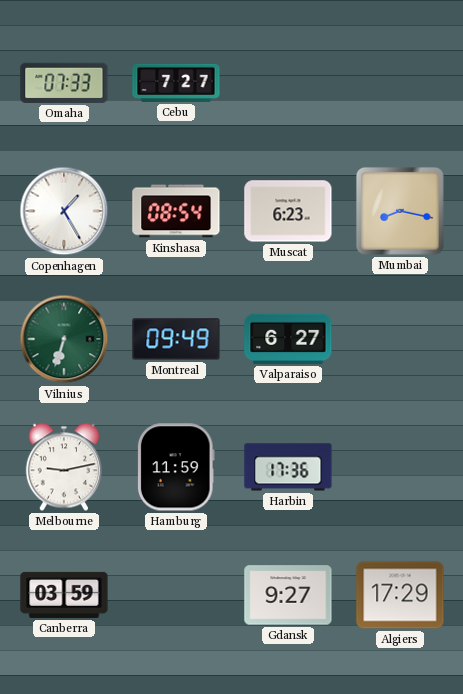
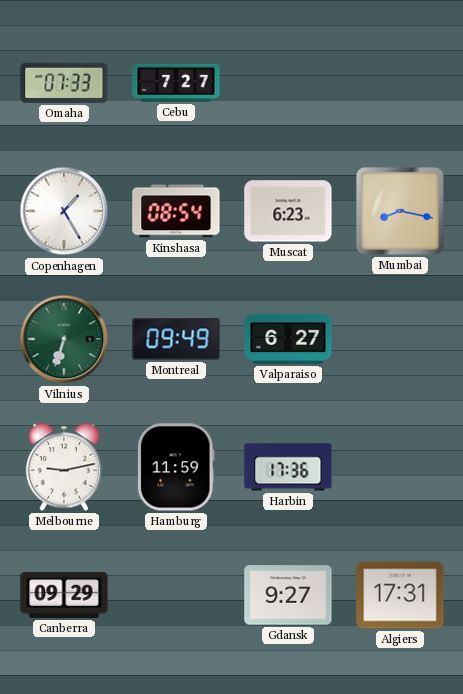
Canberra: 03:59 -> 09:29 (64, 595)
Algiers: 17:29 -> 17:31 (400, 595)
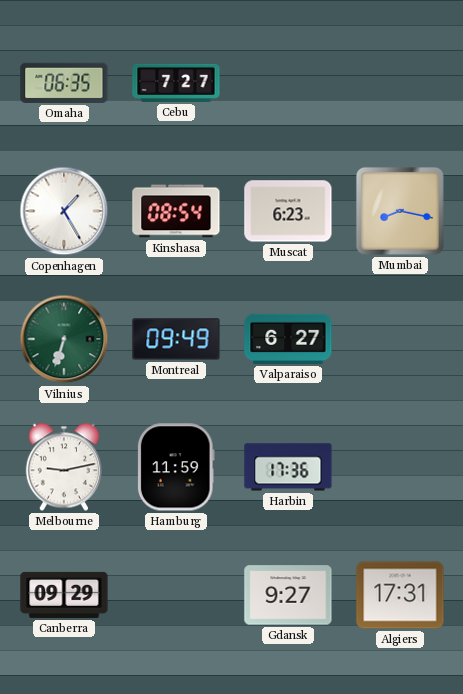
Omaha: 07:33 -> 06:35 (64, 83)
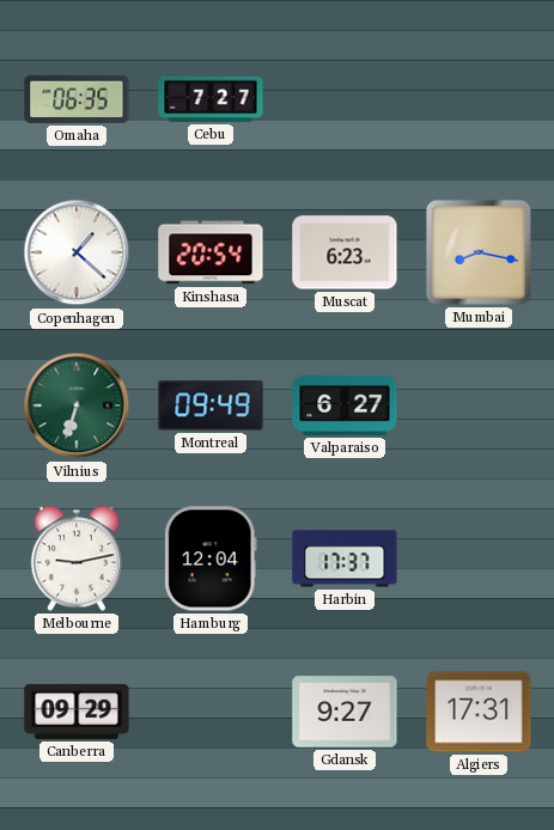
Copenhagen: 1:25 -> 1:22 (77, 252)
Kinshasa: 08:54 -> 20:54 (211, 252)
Hamburg: 11:59 -> 12:04 (211, 559)
Harbin: 17:36 -> 17:37 (345, 559)
